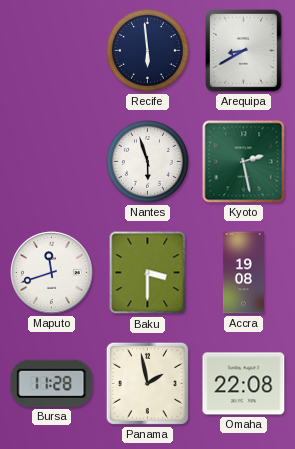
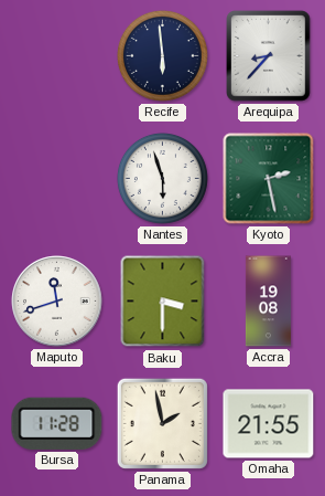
Arequipa: 8:40 -> 8:37 (269, 56)
Omaha: 22:08 -> 21:55 (269, 424)
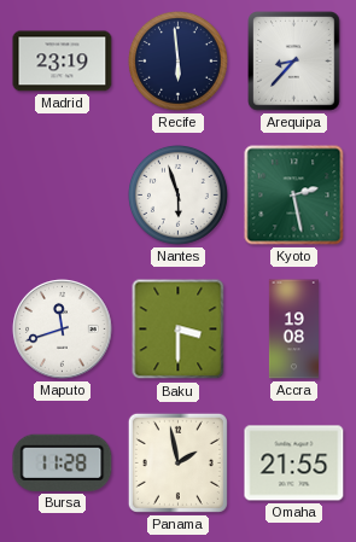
Madrid: none -> 23:19 (63, 62)
